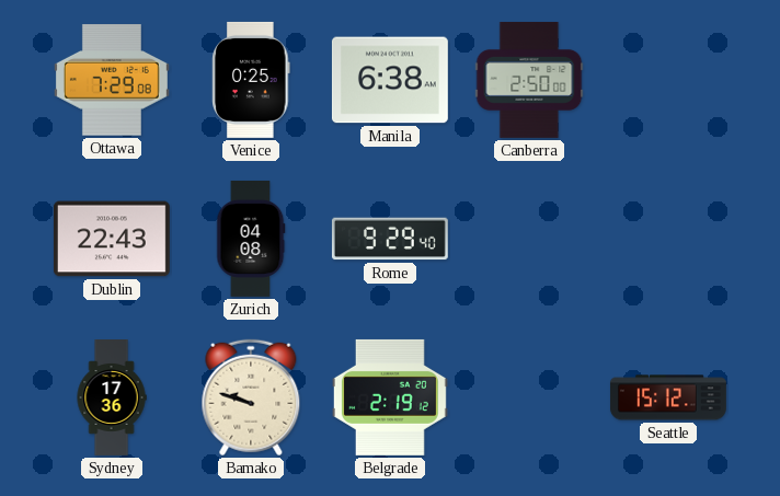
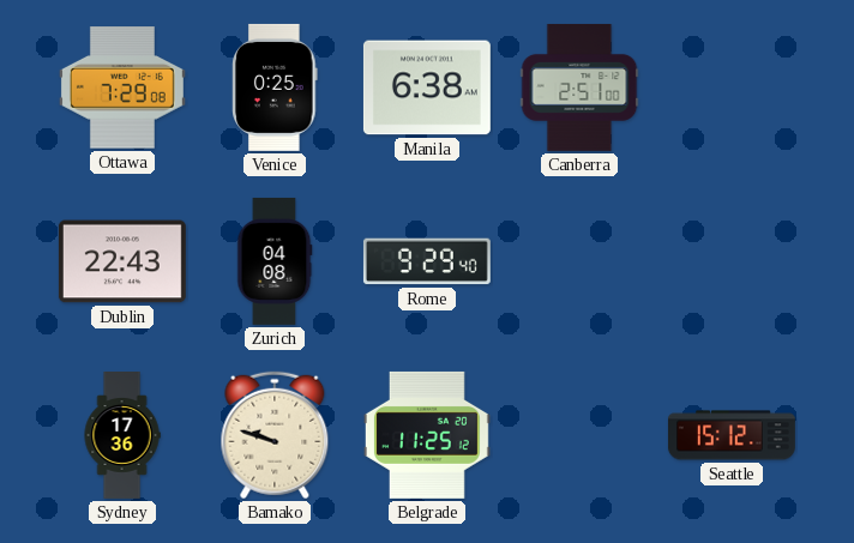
Canberra: 2:50 -> 2:51 (579, 88)
Belgrade: 2:19 -> 11:25 (427, 435)
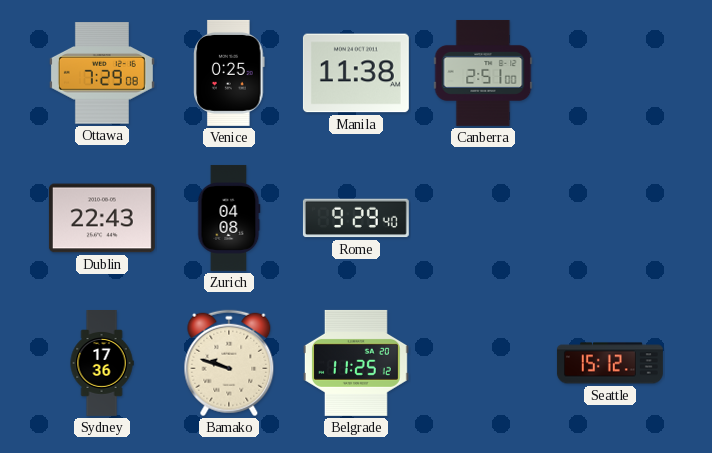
Manila: 6:38 -> 11:38 (356, 73)
